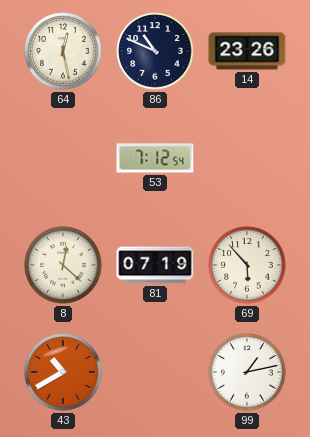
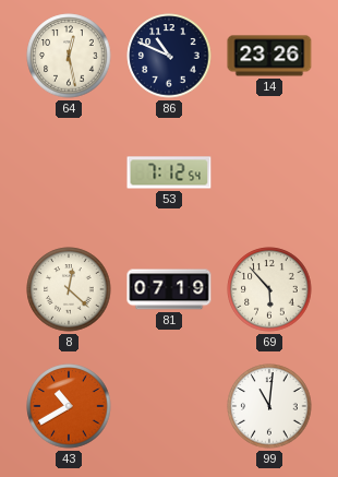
99: 1:13 -> 11:01 (269, 406)
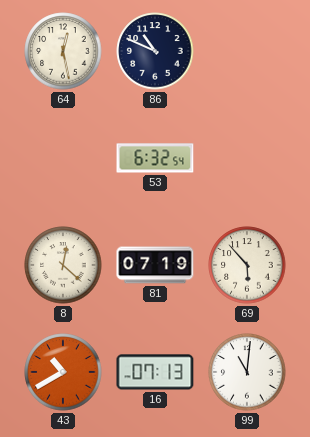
14: 23:26 -> none (269, 56)
53: 7:12 -> 6:32 (155, 158)
16: none -> 07:13 (155, 372)
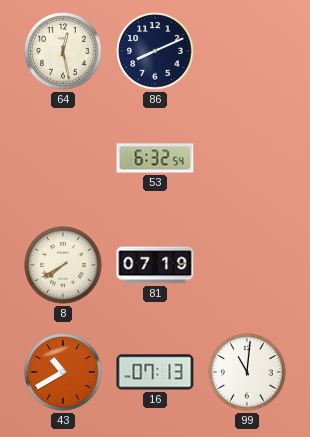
86: 10:49 -> 8:11 (155, 51)
8: 12:22 -> 7:40 (63, 265)
69: 5:53 -> none (247, 265)
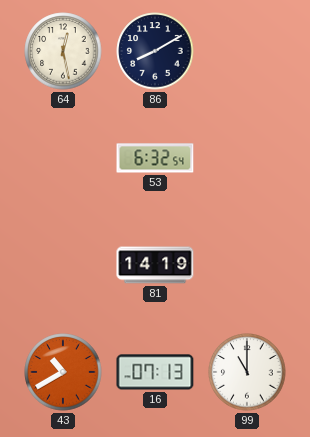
86: 8:11 -> 8:10 (155, 51)
8: 7:40 -> none (63, 265)
81: 07:19 -> 14:19 (155, 265)
99: 11:01 -> 11:00 (247, 372)
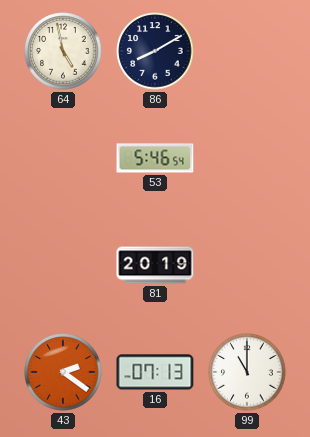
64: 12:28 -> 4:58 (63, 51)
53: 6:32 -> 5:46 (155, 158)
81: 14:19 -> 20:19 (155, 265)
43: 10:40 -> 2:21 (63, 372)
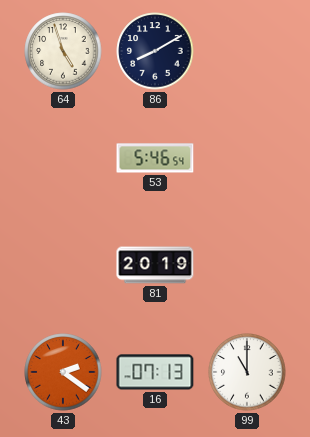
64: 4:58 -> 4:57 (63, 51)
